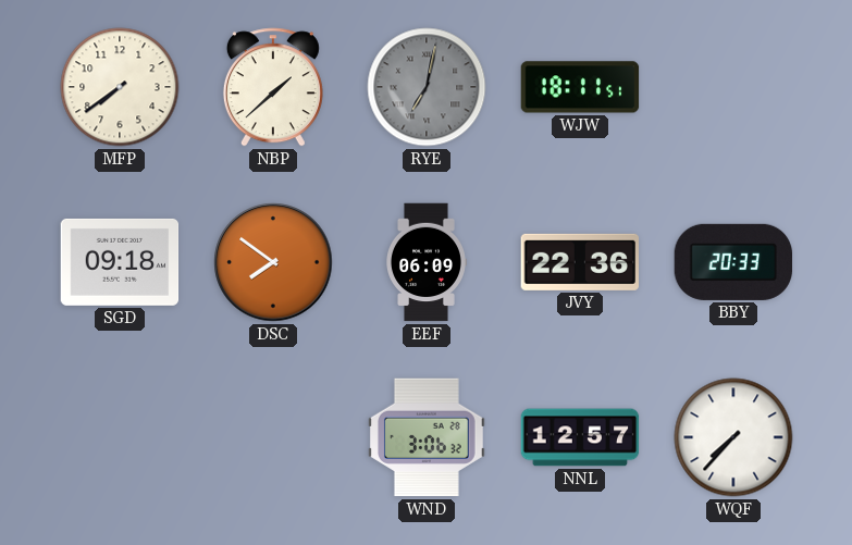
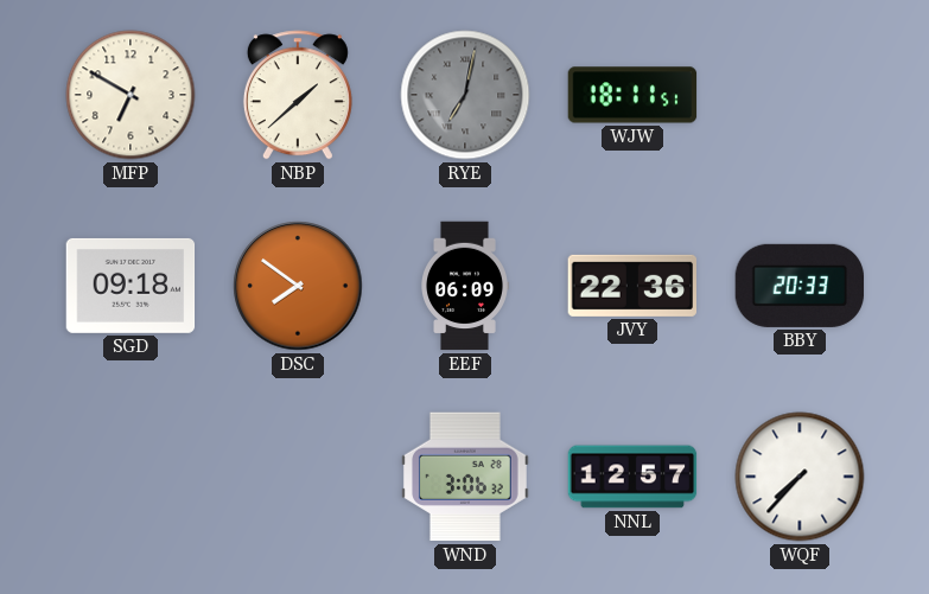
MFP: 7:39 -> 6:50 (131, 95)
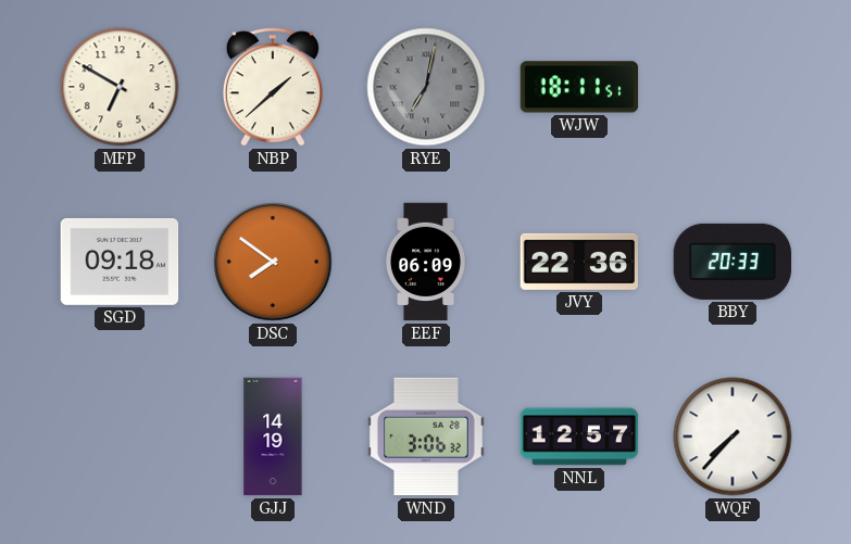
GJJ: none -> 14:19 (273, 437)
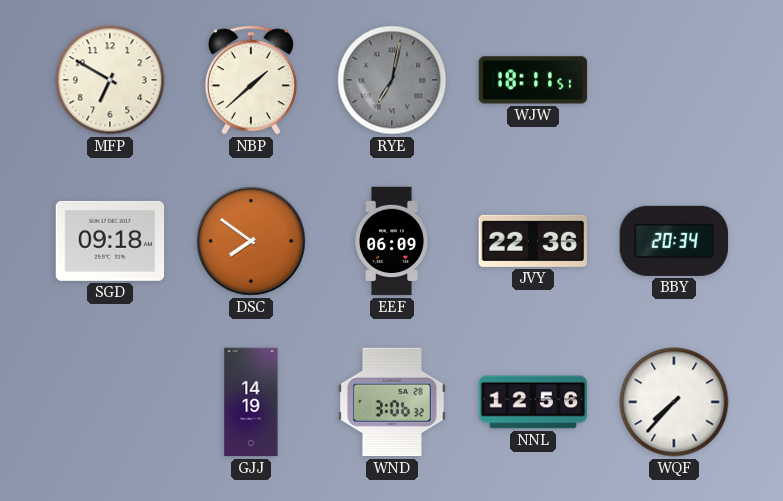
BBY: 20:33 -> 20:34 (674, 241)
NNL: 12:57 -> 12:56 (533, 402)
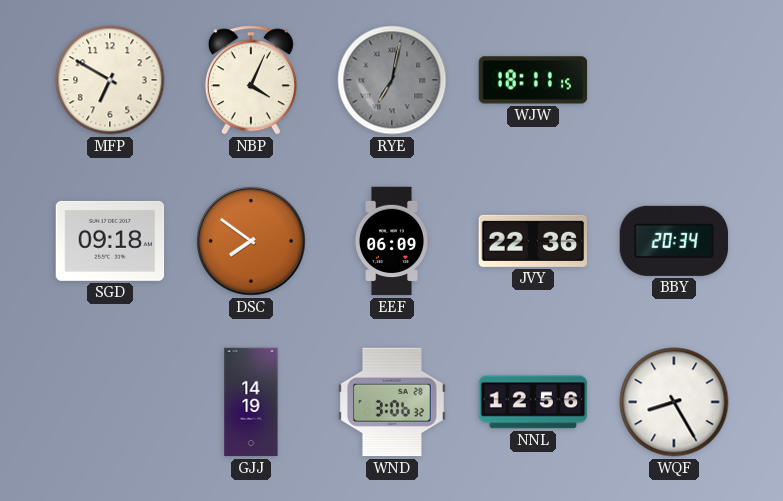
NBP: 1:38 -> 4:04 (251, 80)
WJW: 18:11:51 -> 18:11:15 (533, 80)
WQF: 7:37 -> 8:25 (674, 402)
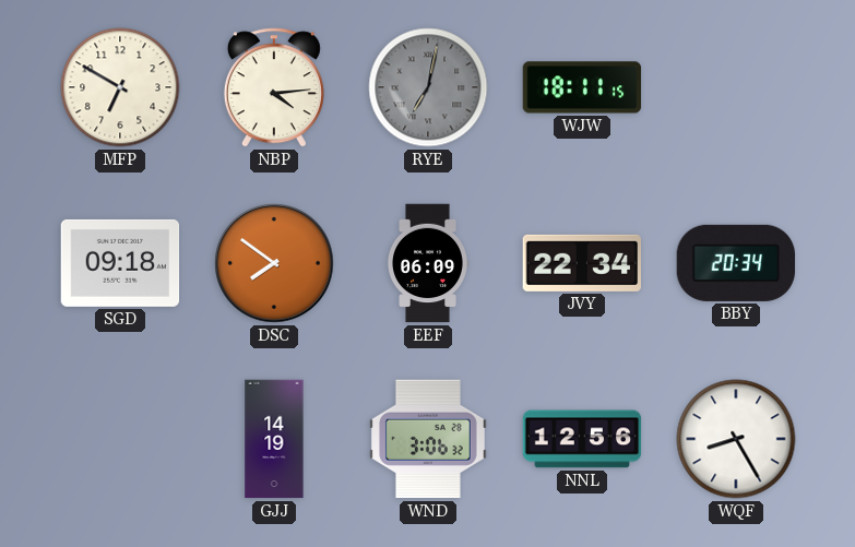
NBP: 4:04 -> 4:14 (274, 87)
JVY: 22:36 -> 22:34 (581, 263)
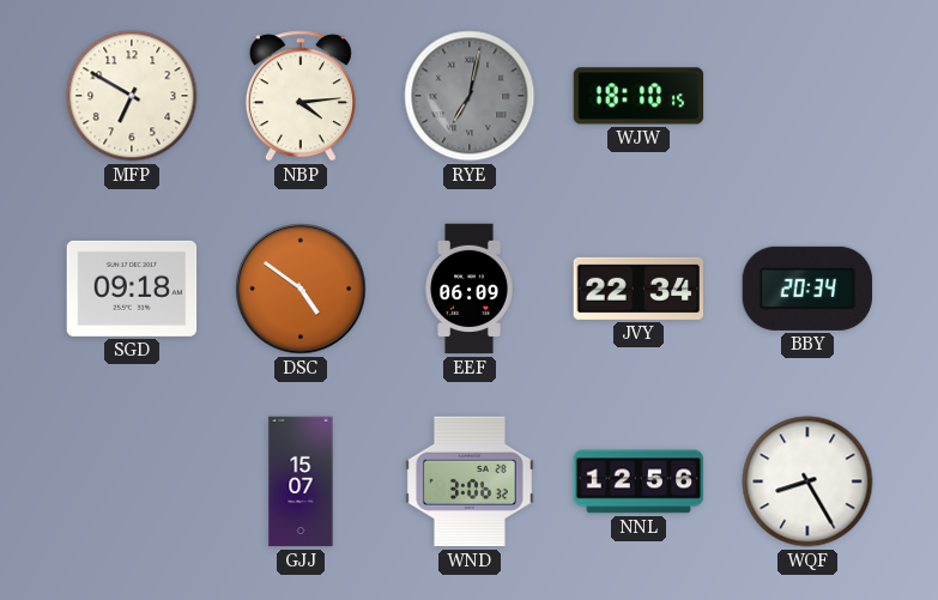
WJW: 18:11 -> 18:10 (639, 96)
DSC: 7:51 -> 4:51 (301, 289)
GJJ: 14:19 -> 15:07 (301, 481)
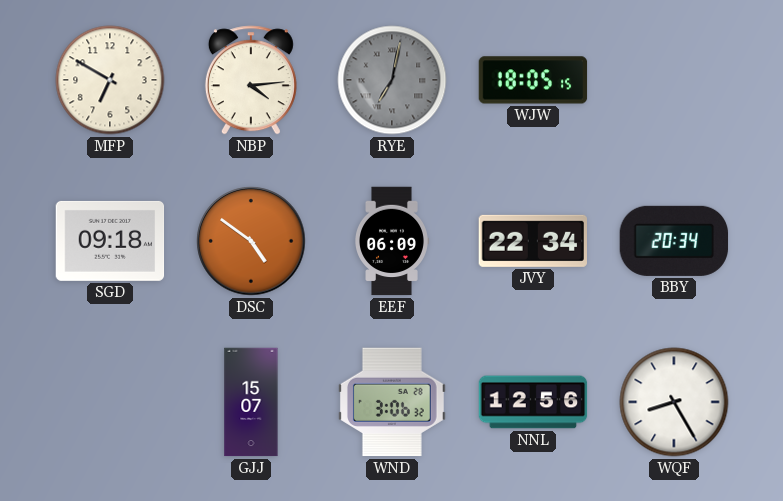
WJW: 18:10 -> 18:05 (533, 80)
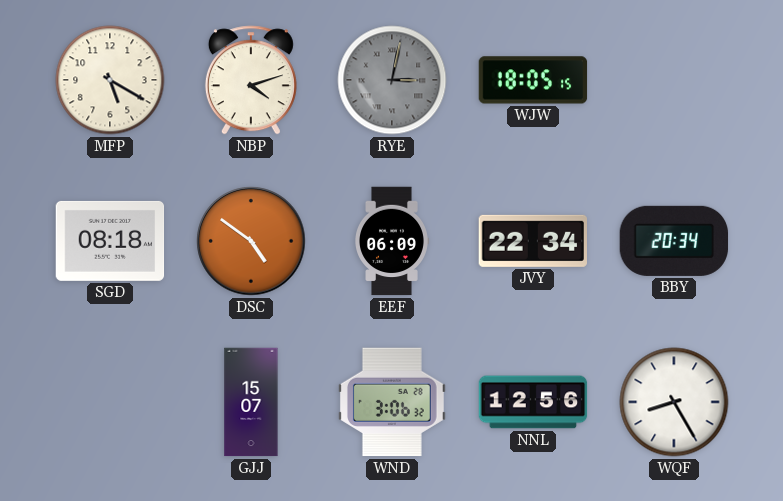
MFP: 6:50 -> 5:20 (110, 80)
NBP: 4:14 -> 4:12 (251, 80)
RYE: 7:02 -> 3:02 (392, 80)
SGD: 09:18 -> 08:18 (110, 241)
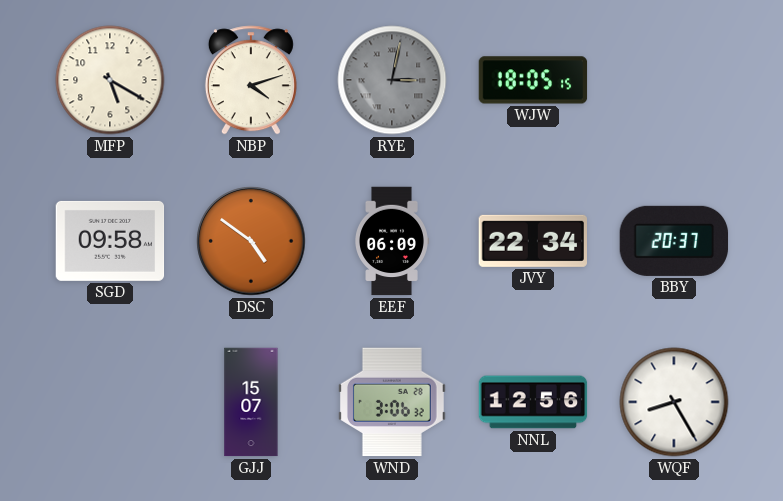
SGD: 08:18 -> 09:58 (110, 241)
BBY: 20:34 -> 20:37 (674, 241)
